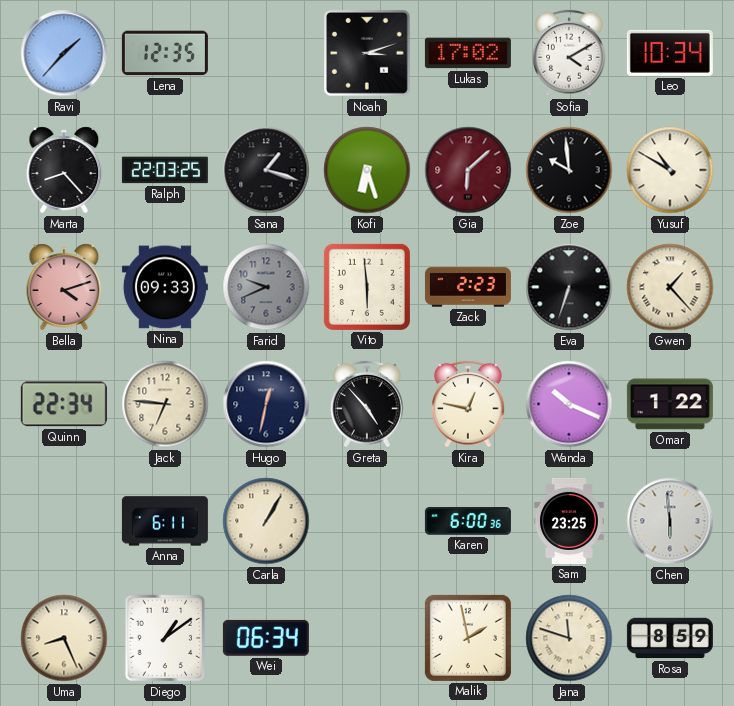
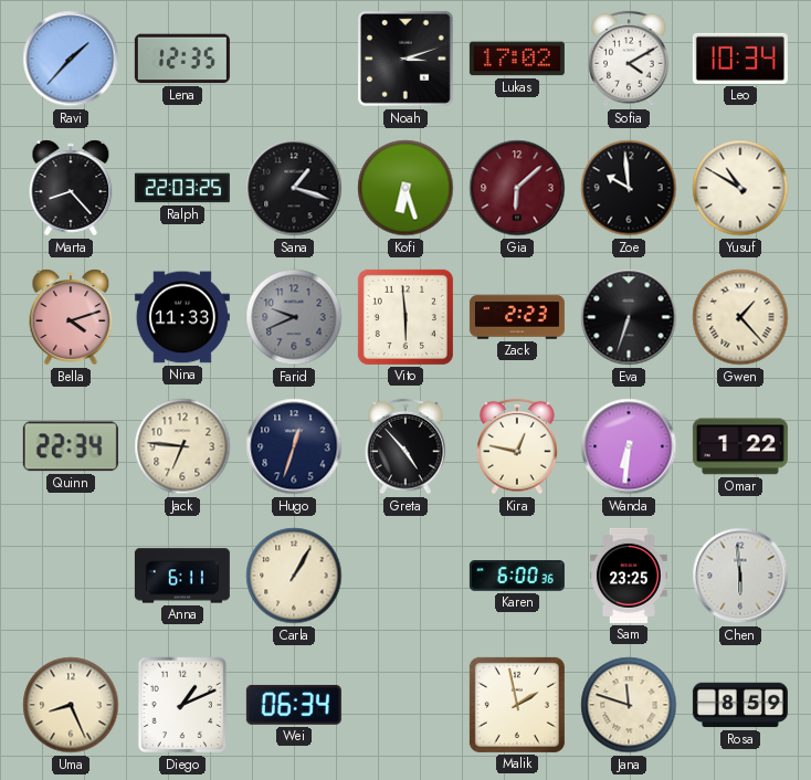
Nina: 09:33 -> 11:33 (182, 317)
Hugo: 12:32 -> 12:33 (294, 446)
Wanda: 10:19 -> 6:31 (629, 446)
Diego: 1:09 -> 1:11 (182, 705)
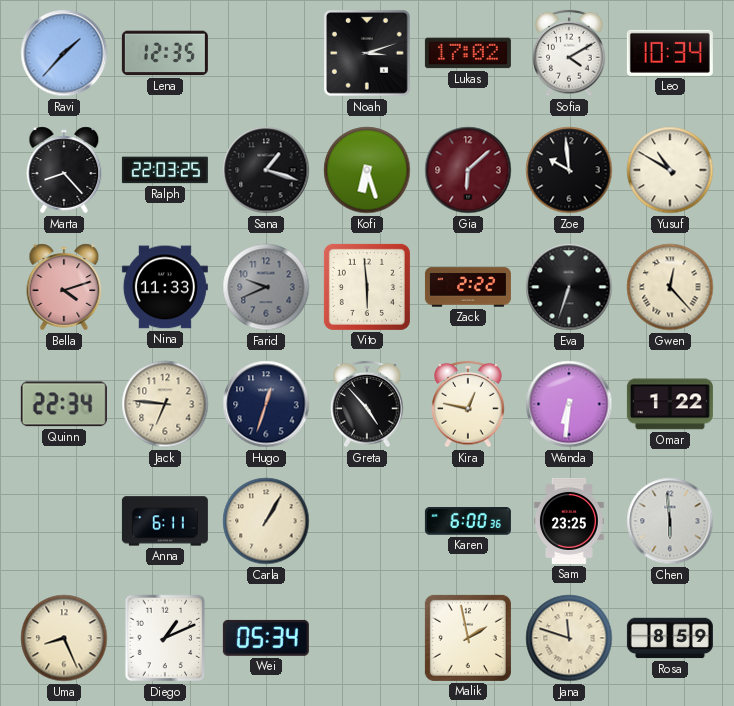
Zack: 2:23 -> 2:22 (468, 287)
Gwen: 1:23 -> 12:23 (670, 287)
Wei: 06:34 -> 05:34 (266, 638)
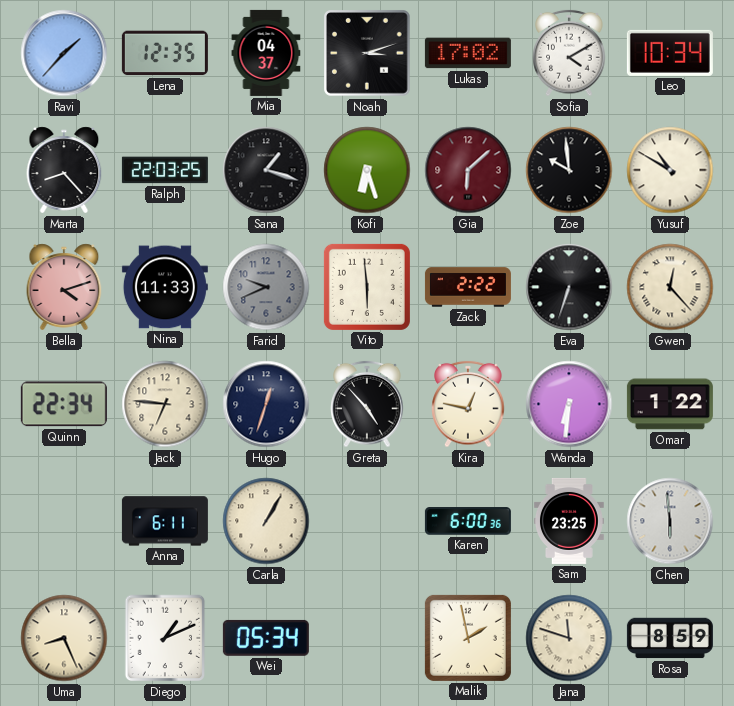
Mia: none -> 04:37 (266, 53)
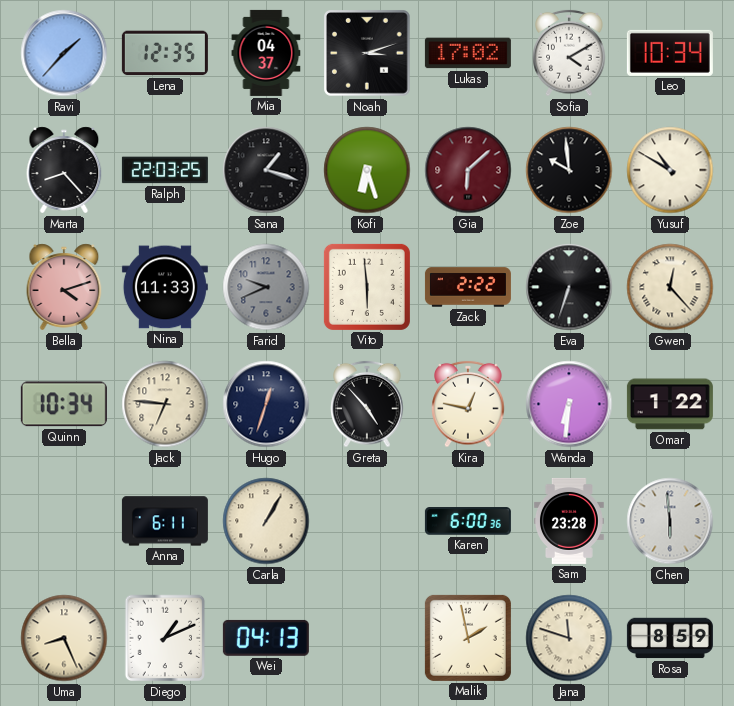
Quinn: 22:34 -> 10:34 (64, 404)
Sam: 23:25 -> 23:28 (569, 521)
Wei: 05:34 -> 04:13 (266, 638)
